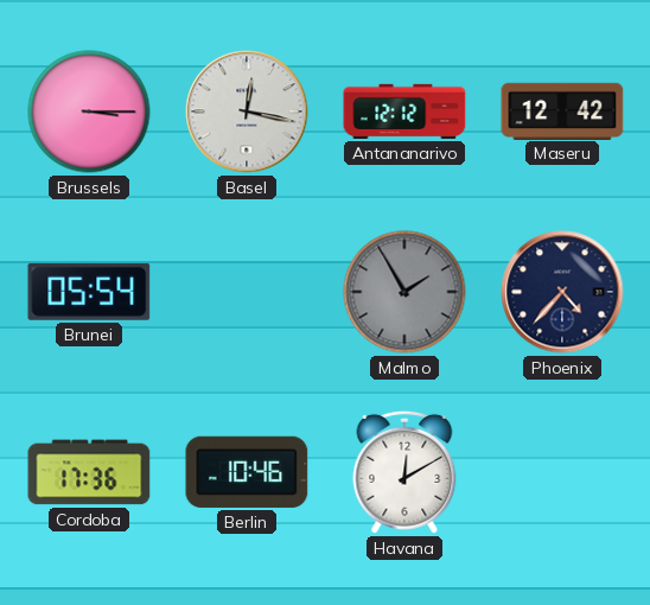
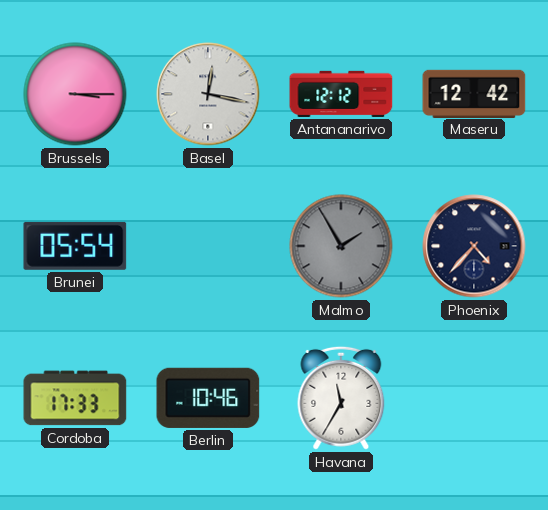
Cordoba: 17:36 -> 17:33 (75, 398)
Havana: 12:10 -> 11:35 (341, 398)
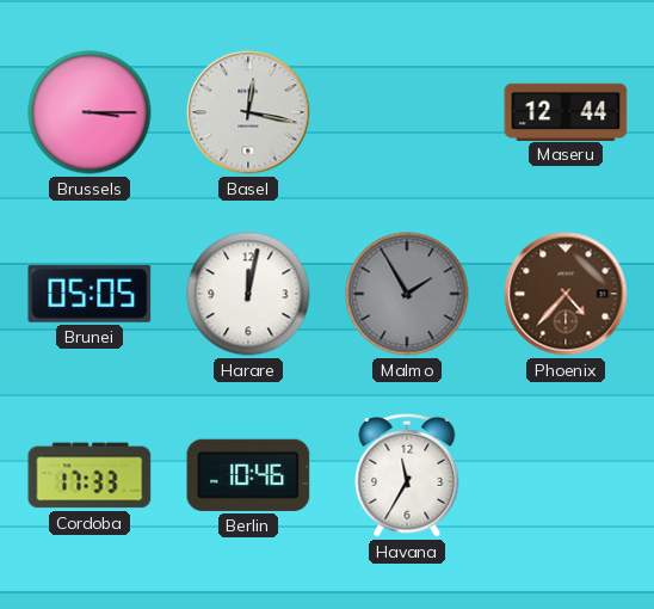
Antananarivo: 12:12 -> none (341, 94)
Maseru: 12:42 -> 12:44 (566, 111)
Brunei: 05:54 -> 05:05 (90, 294)
Harare: none -> 12:02 (248, 294)
Phoenix dial: navy -> brown (566, 294)
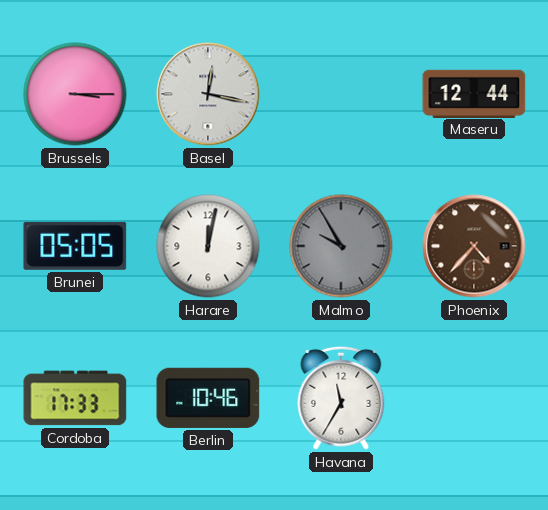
Malmo: 1:55 -> 9:55 (341, 246)
